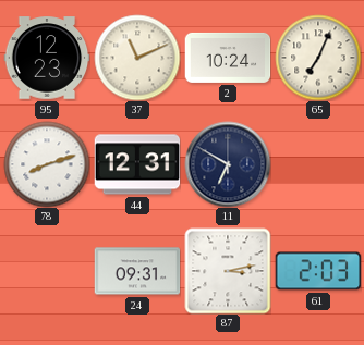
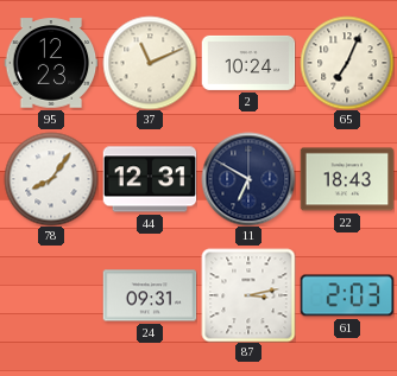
78: 8:12 -> 8:06 (51, 179)
22: none -> 18:43 (347, 179)
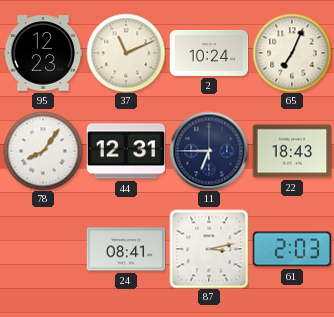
11: 6:50 -> 6:45 (209, 151)
24: 09:31 -> 08:41 (126, 249)
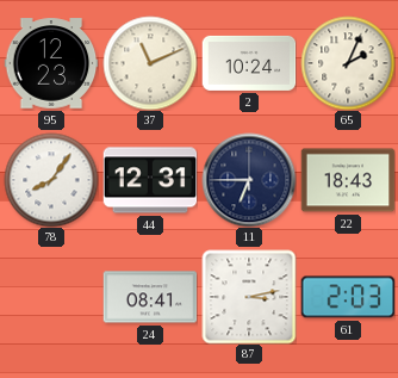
65: 7:04 -> 2:04 (348, 63)
